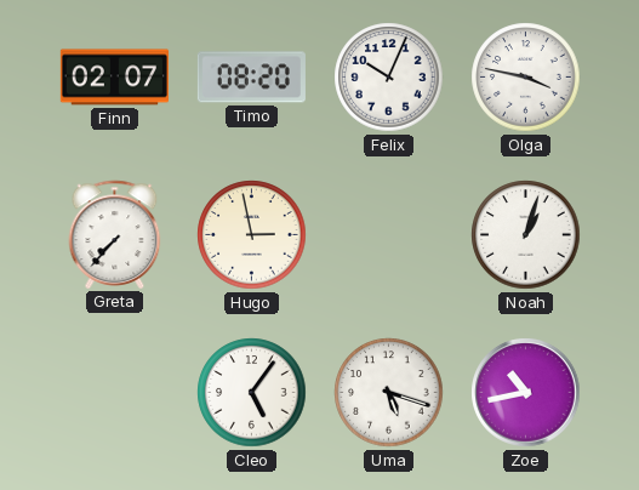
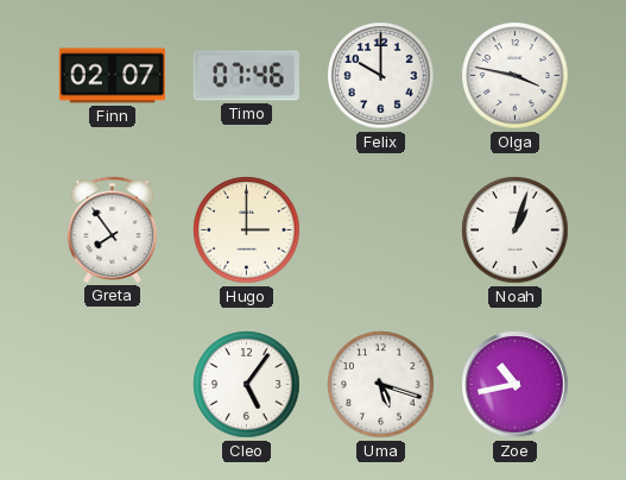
Timo: 08:20 -> 07:46 (246, 76)
Felix: 10:04 -> 10:00 (381, 76)
Greta: 7:37 -> 7:54 (113, 229)
Hugo: 2:58 -> 3:00 (247, 230)
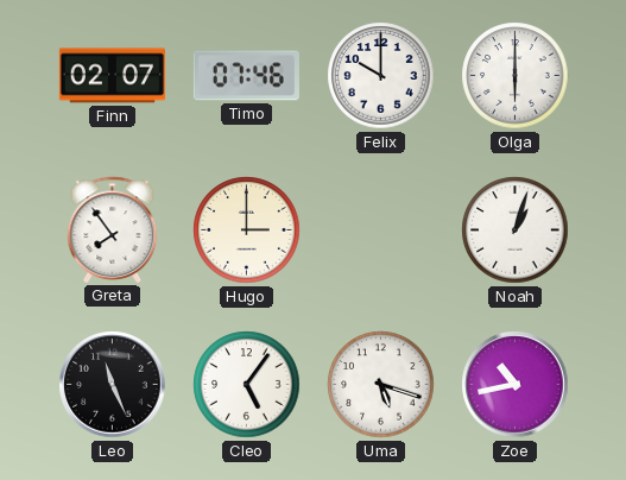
Olga: 3:47 -> 6:00 (516, 76)
Leo: none -> 11:26 (113, 385)
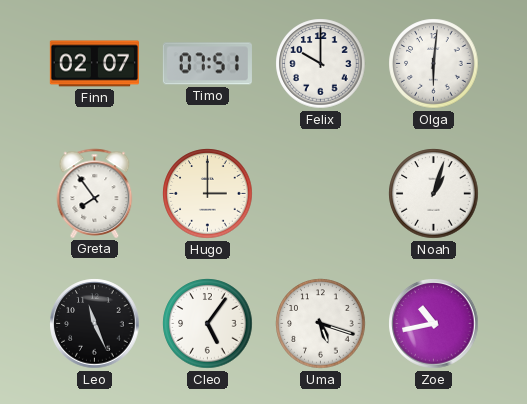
Timo: 07:46 -> 07:51 (207, 64)
Olga: 6:00 -> 6:01 (434, 64)
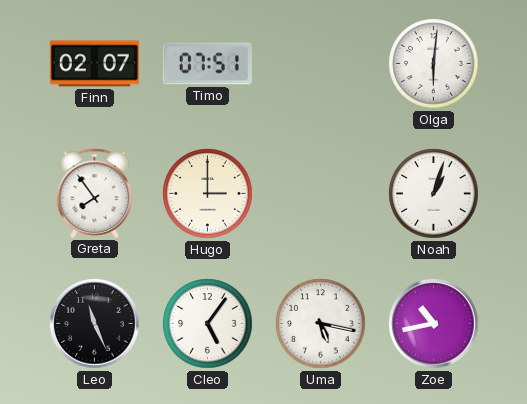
Felix: 10:00 -> none (321, 64)
Uma: 5:18 -> 5:17 (321, 324)
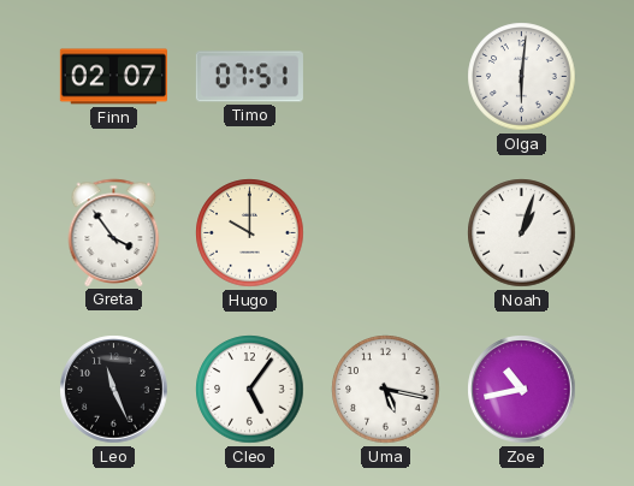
Greta: 7:54 -> 3:54 (114, 232)
Hugo: 3:00 -> 10:00 (250, 233)
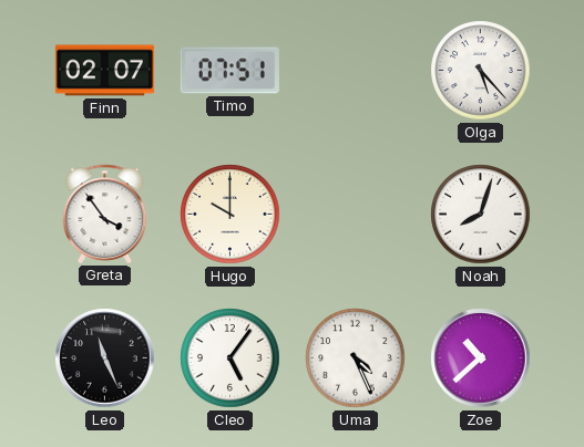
Olga: 6:01 -> 5:23 (481, 71)
Noah: 1:03 -> 8:03 (481, 215)
Uma: 5:17 -> 4:26 (356, 358)
Zoe: 10:43 -> 10:38 (481, 358)
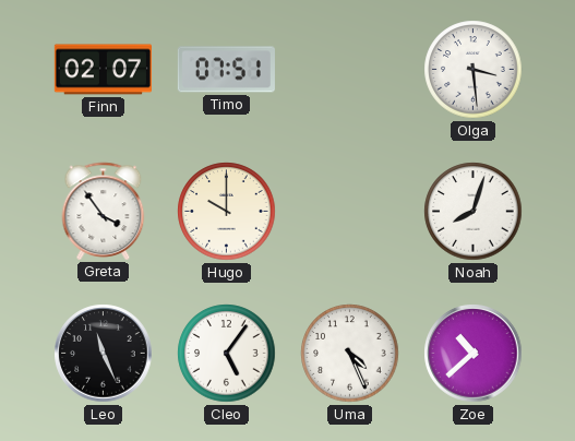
Olga: 5:23 -> 3:29 (474, 70)
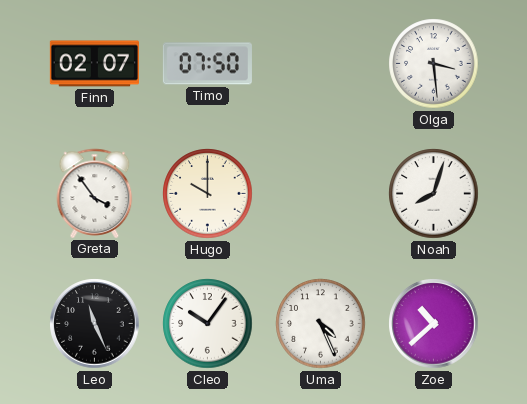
Timo: 07:51 -> 07:50 (207, 64)
Cleo: 5:06 -> 10:06 (208, 324)
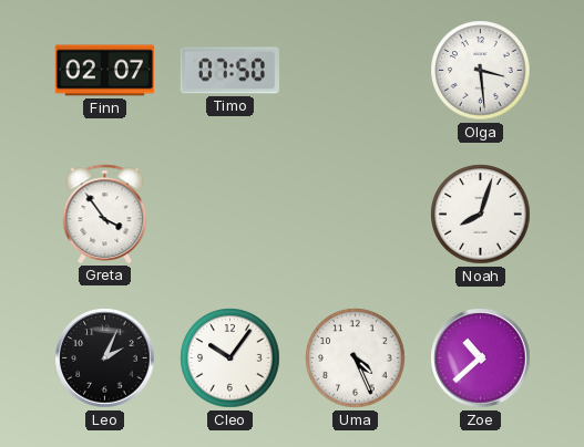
Hugo: 10:00 -> none (208, 194)
Leo: 11:26 -> 2:04 (105, 358)
